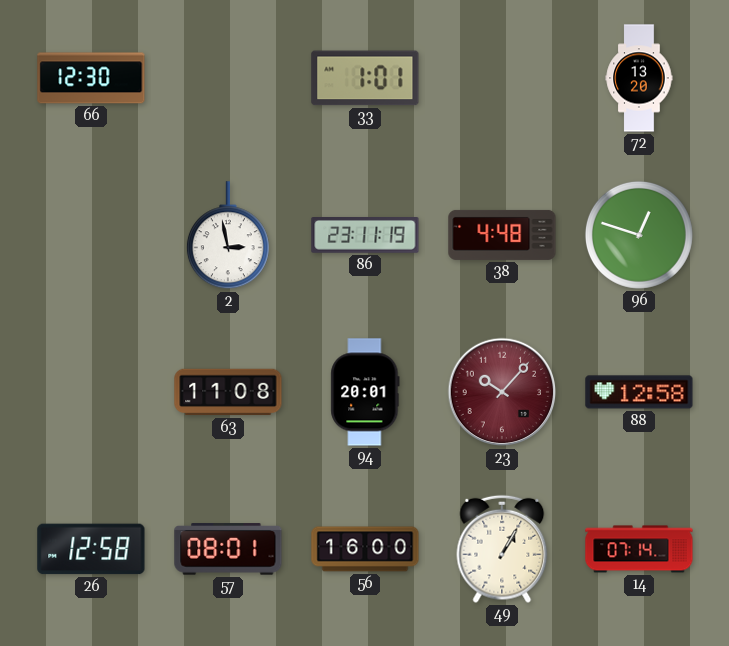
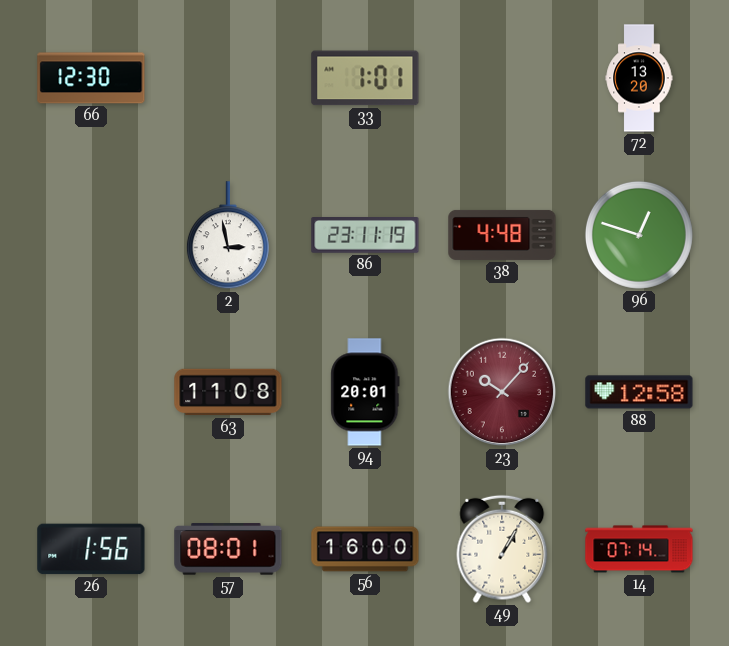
26: 12:58 -> 1:56 (91, 549)
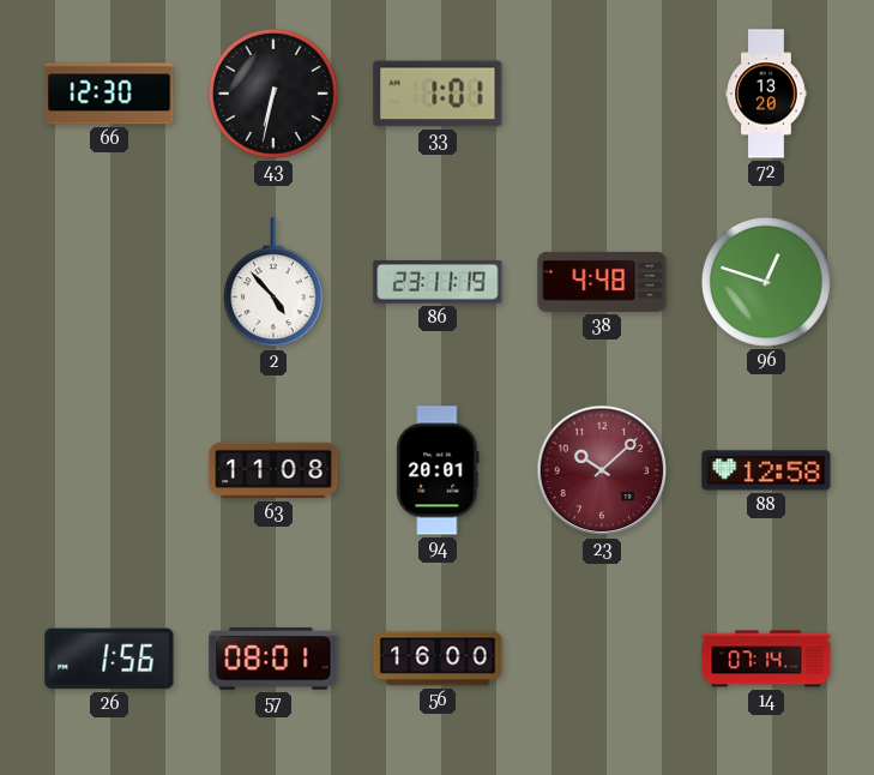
43: none -> 6:32 (273, 94)
2: 2:58 -> 4:53 (273, 283)
23: 10:07 -> 10:08 (602, 470)
49: 1:05 -> none (502, 549)
